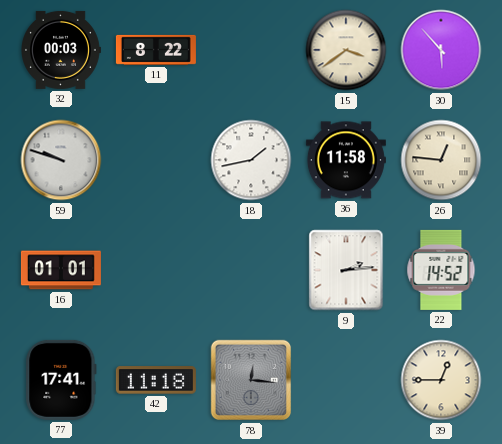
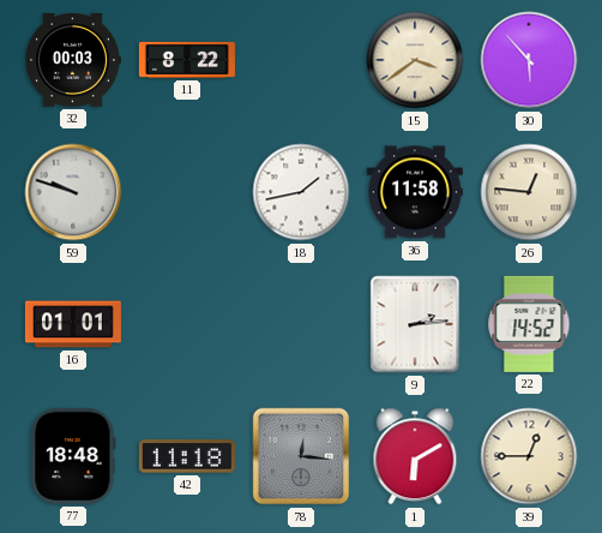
77: 17:41 -> 18:48 (73, 456)
1: none -> 6:10 (415, 456)
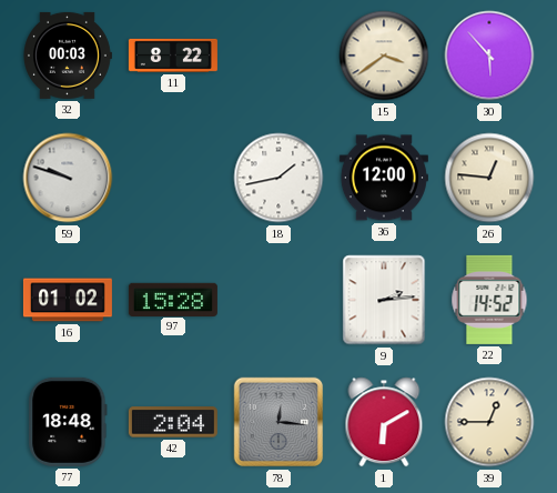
36: 11:58 -> 12:00 (384, 178)
16: 01:01 -> 01:02 (68, 300)
97: none -> 15:28 (173, 299)
42: 11:18 -> 2:04 (173, 422)
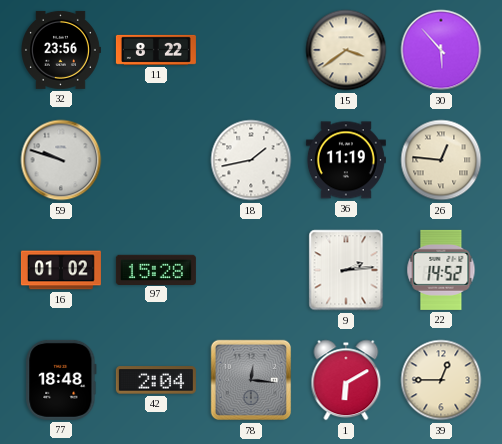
32: 00:03 -> 23:56 (61, 50)
36: 12:00 -> 11:19 (346, 160)
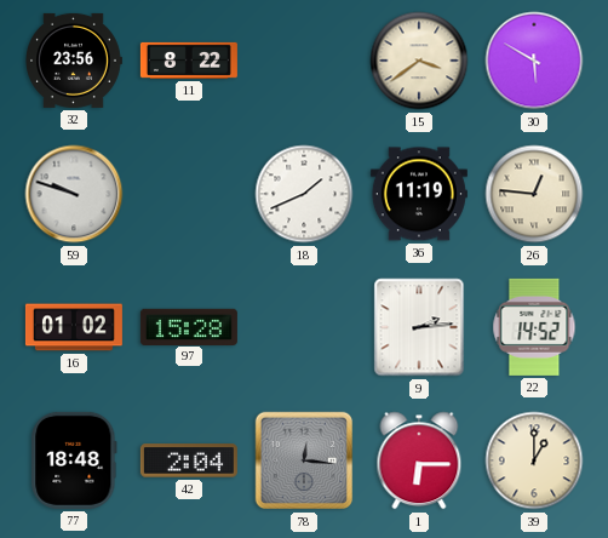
30: 5:53 -> 5:50 (534, 61)
18: 1:43 -> 1:41 (304, 194)
1: 6:10 -> 6:15 (419, 460)
39: 12:45 -> 1:00 (534, 460)
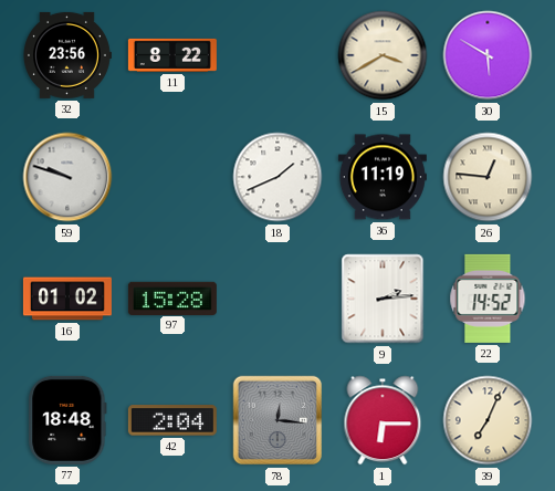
15: 3:39 -> 3:40 (383, 55)
39: 1:00 -> 7:04 (488, 420)
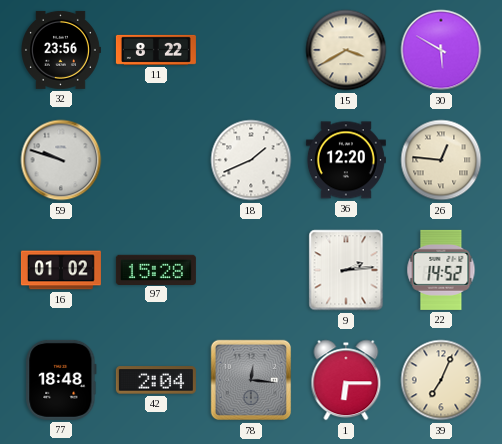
36: 11:19 -> 12:20 (346, 160)
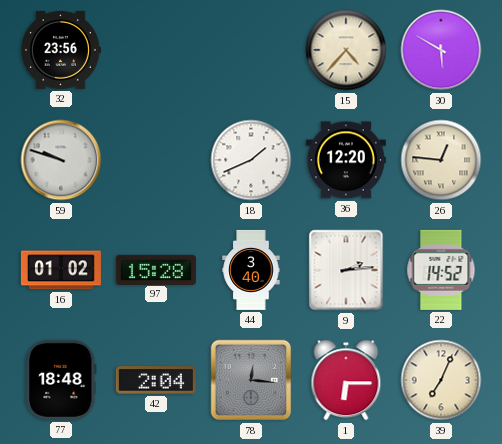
11: 8:22 -> none (156, 50)
15: 3:40 -> 4:37 (346, 50)
44: none -> 3:40 (251, 270)
